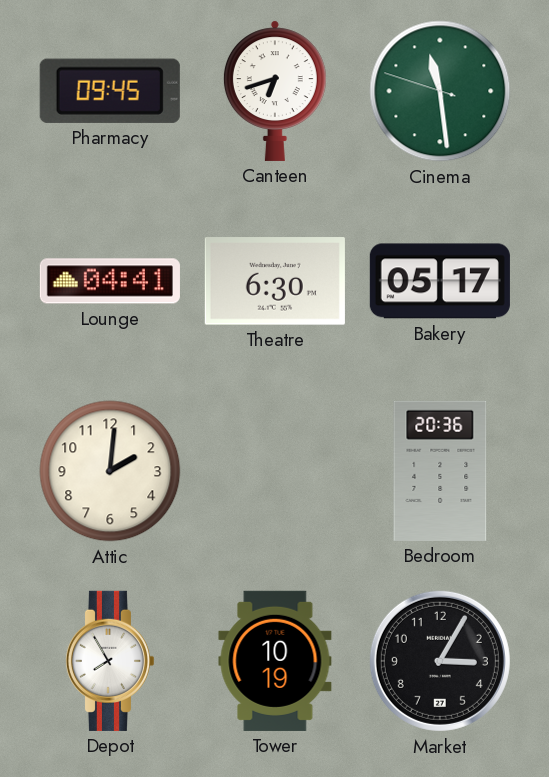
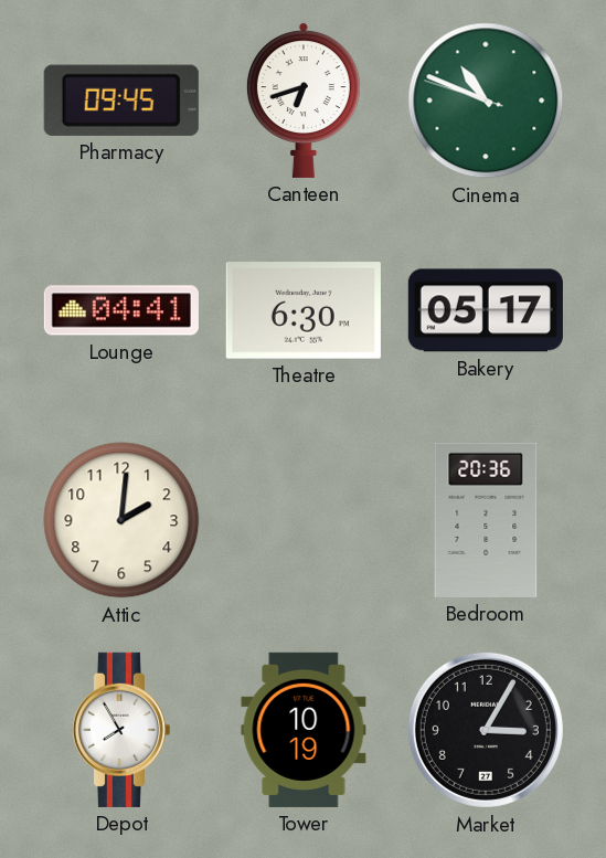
Cinema: 11:28 -> 10:48 (486, 100)
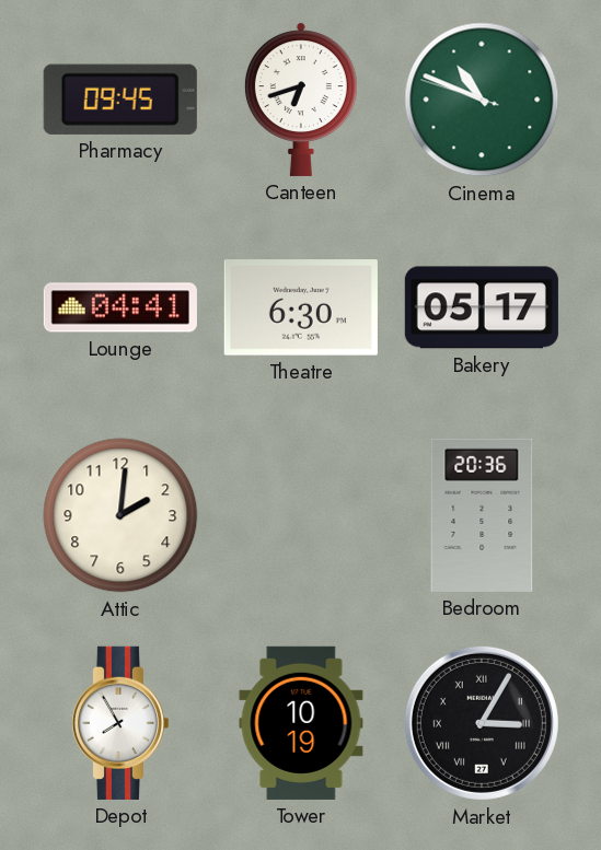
Market numerals: Arabic -> Roman (482, 723)
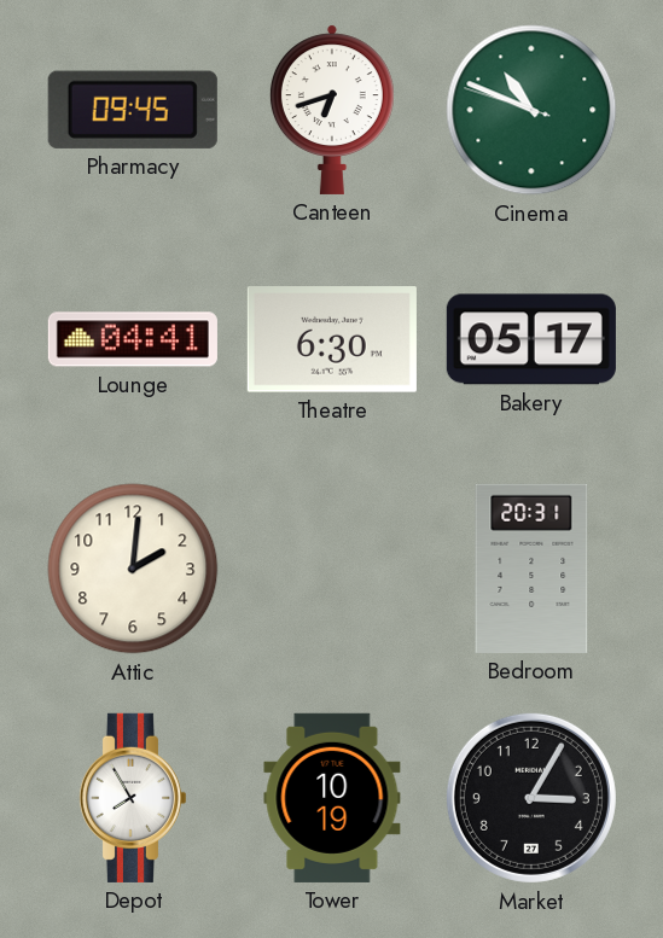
Bedroom: 20:36 -> 20:31 (531, 569)
Market numerals: Roman -> Arabic (531, 798)
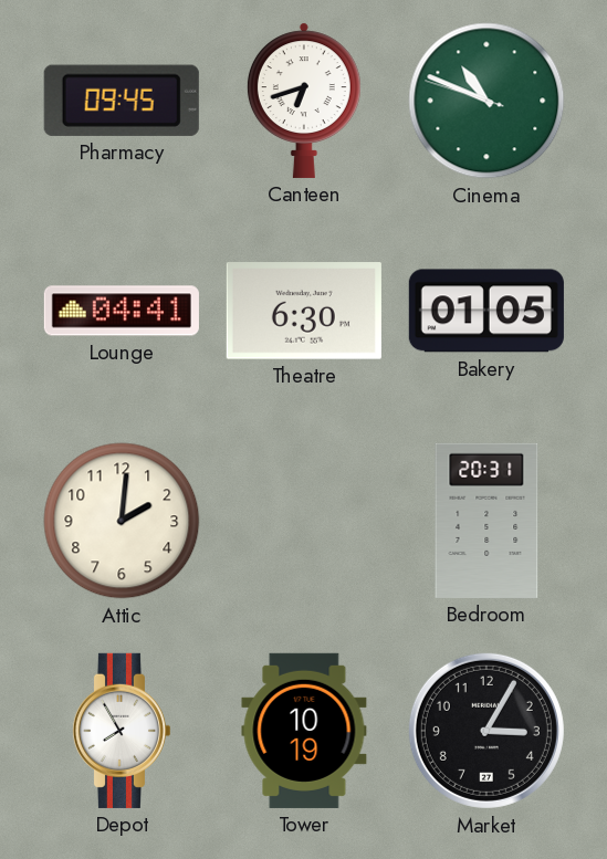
Bakery: 05:17 -> 01:05 (486, 311)
